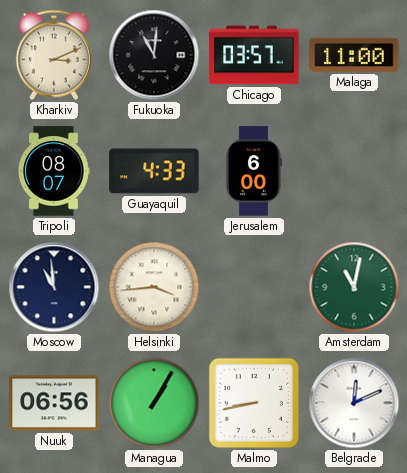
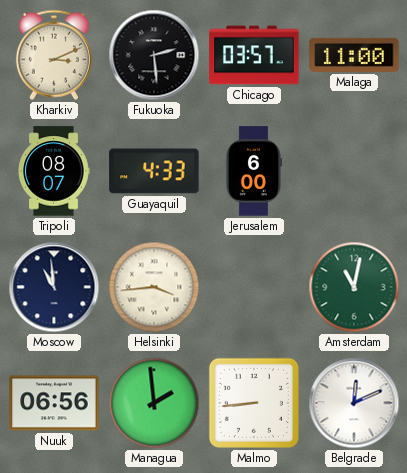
Fukuoka: 11:01 -> 2:29 (154, 55)
Managua: 1:05 -> 1:59 (154, 403)
Malmo: 8:43 -> 8:44 (254, 403)
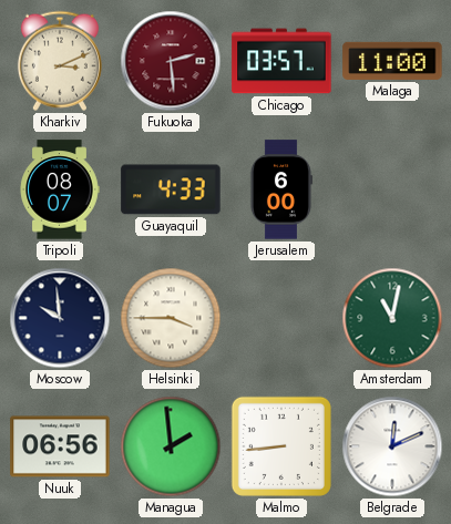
Fukuoka dial: black -> burgundy (171, 61)
Moscow: 10:59 -> 9:59 (60, 318)
Helsinki: 3:44 -> 3:45 (171, 318)
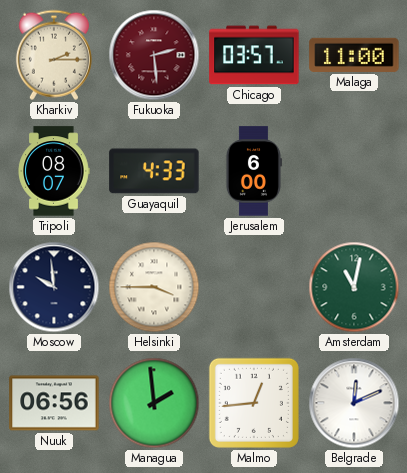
Kharkiv: 3:11 -> 2:15 (54, 55)
Malmo: 8:44 -> 12:44 (254, 403)
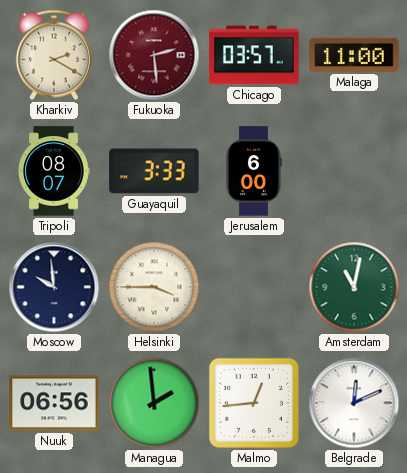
Kharkiv: 2:15 -> 2:20 (54, 55)
Guayaquil: 4:33 -> 3:33 (154, 171)
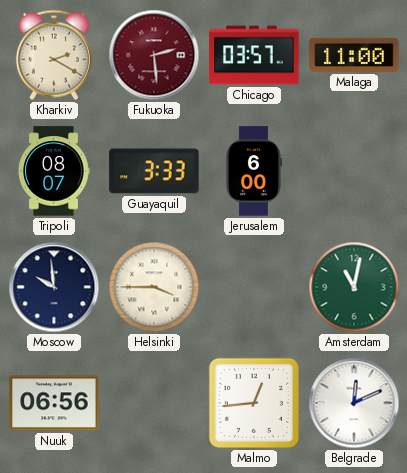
Managua: 1:59 -> none (154, 403)
